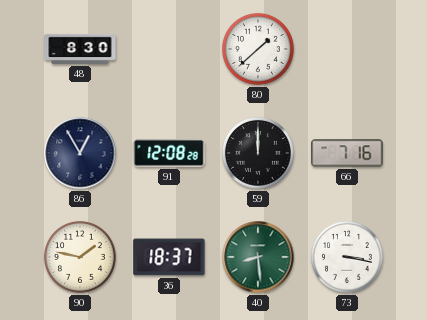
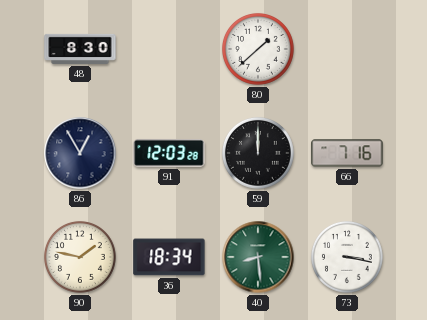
91: 12:08 -> 12:03 (169, 153)
36: 18:37 -> 18:34 (169, 257)
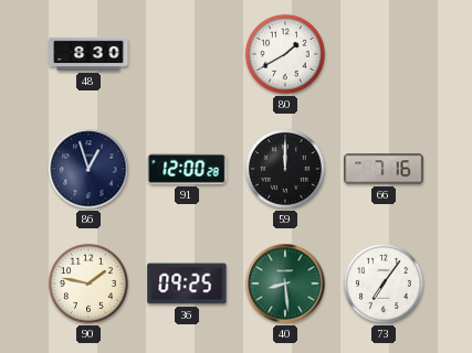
80: 1:38 -> 1:40 (286, 54)
86: 12:55 -> 12:57 (88, 169)
91: 12:03 -> 12:00 (187, 169)
36: 18:34 -> 09:25 (187, 284)
73: 3:17 -> 7:06 (385, 284)
